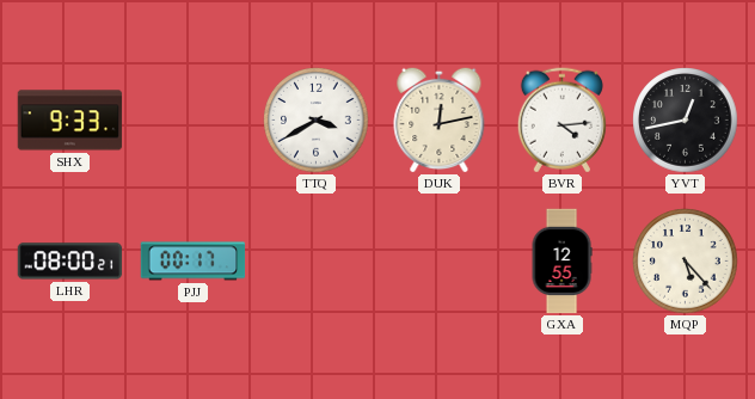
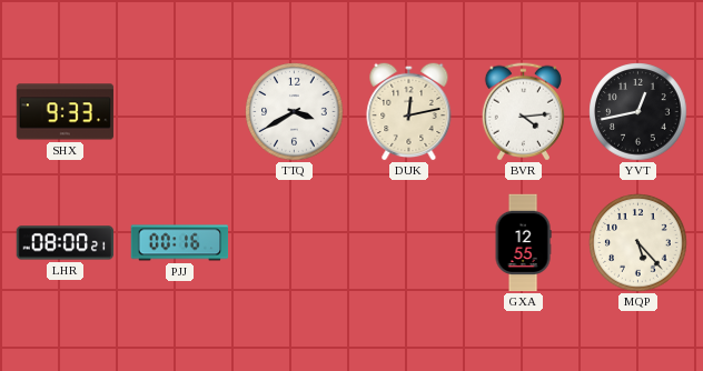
PJJ: 00:17 -> 00:16 (180, 243)
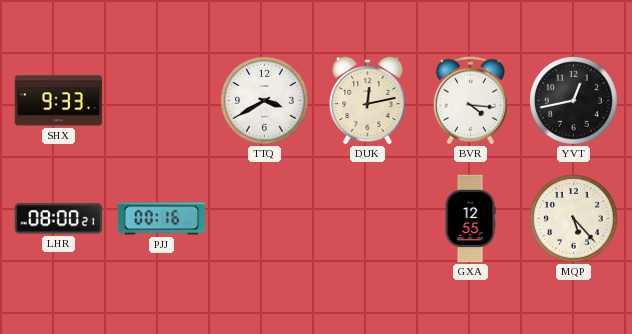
BVR: 4:14 -> 4:16 (470, 101)
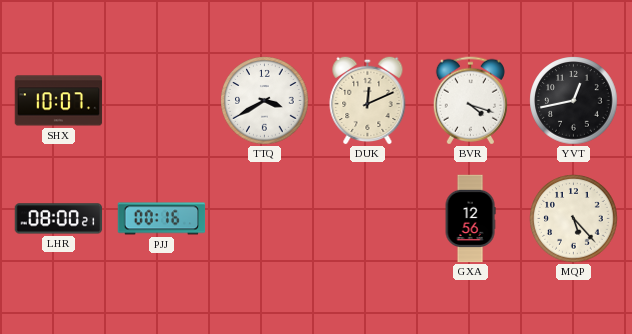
SHX: 9:33 -> 10:07 (59, 101)
DUK: 12:13 -> 12:11 (368, 100)
BVR: 4:16 -> 4:18 (470, 101)
GXA: 12:55 -> 12:56 (470, 219)
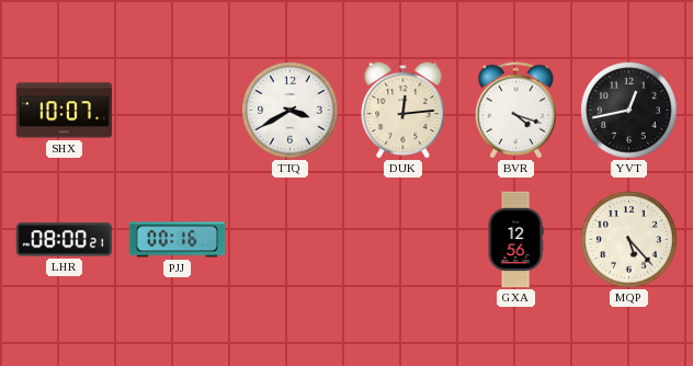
DUK: 12:11 -> 12:14 (404, 110)
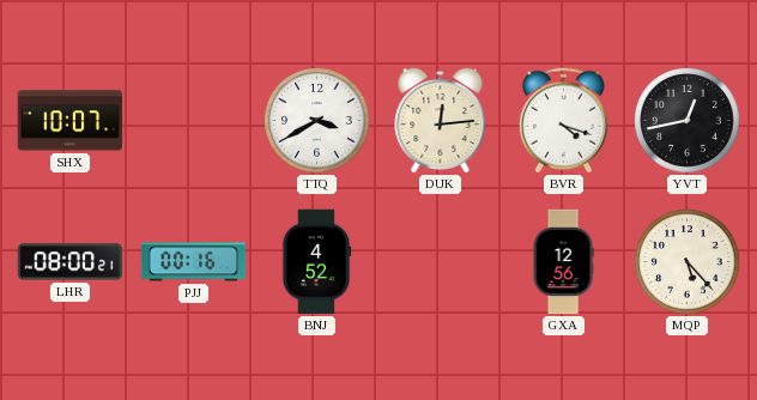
BNJ: none -> 4:52 (316, 262)
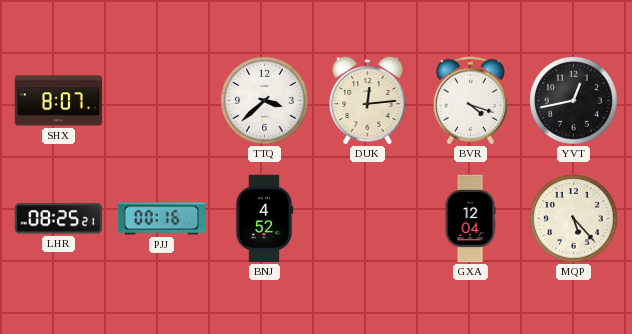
SHX: 10:07 -> 8:07 (59, 101)
TTQ: 3:40 -> 3:38 (265, 101)
LHR: 08:00 -> 08:25 (59, 219)
GXA: 12:56 -> 12:04 (470, 219)
